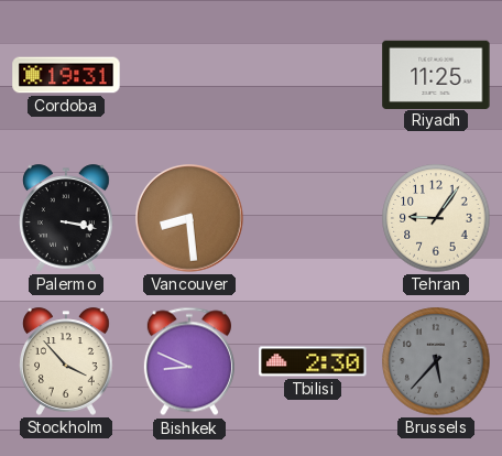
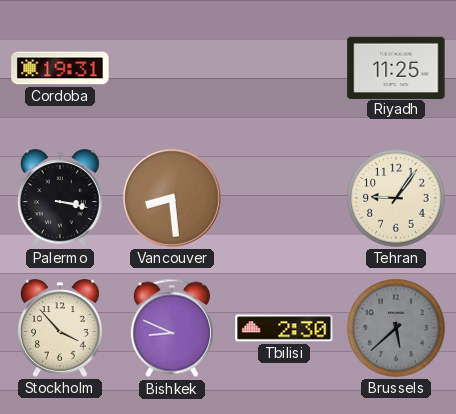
Brussels: 5:37 -> 5:38 (396, 328)
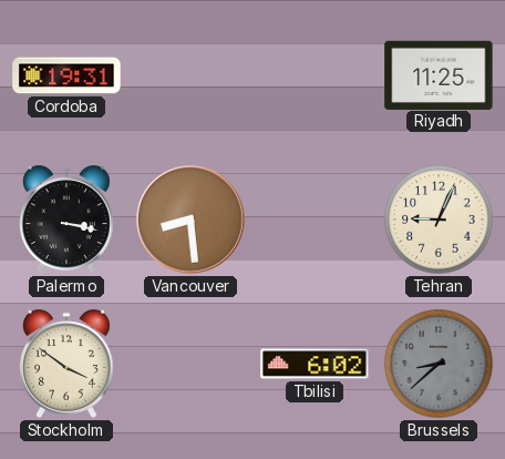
Tehran: 9:06 -> 9:04 (439, 220)
Stockholm: 3:53 -> 3:51 (68, 364)
Bishkek: 8:49 -> none (172, 328)
Tbilisi: 2:30 -> 6:02 (315, 364)
Brussels: 5:38 -> 8:38 (439, 364)
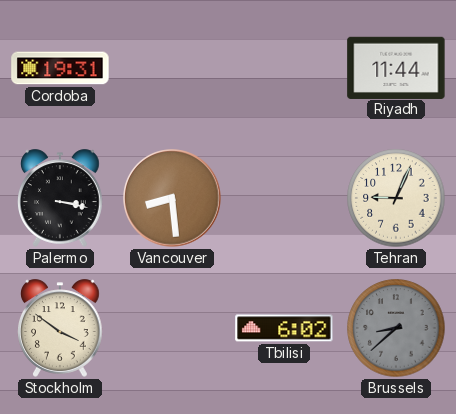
Riyadh: 11:25 -> 11:44 (396, 67)
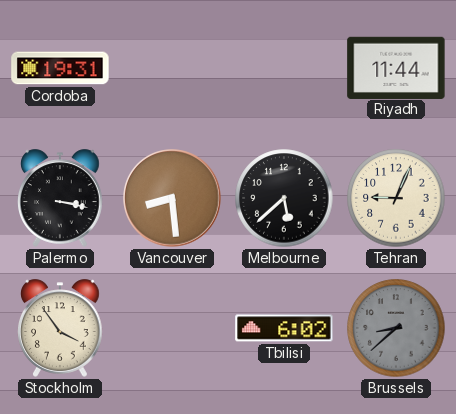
Melbourne: none -> 5:38 (284, 198)
Stockholm: 3:51 -> 3:54 (61, 328)
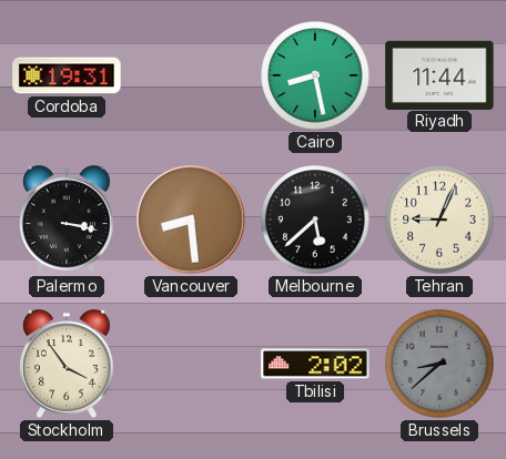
Cairo: none -> 8:28 (315, 75)
Tbilisi: 6:02 -> 2:02 (315, 364)
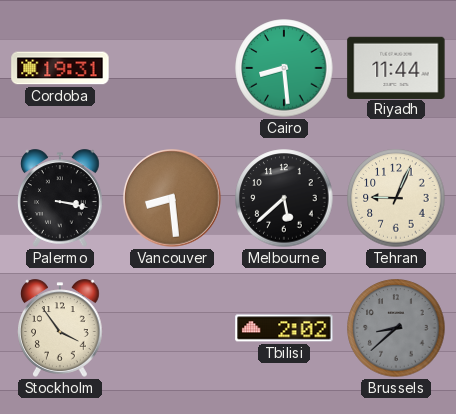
Cairo: 8:28 -> 8:29 (284, 68)
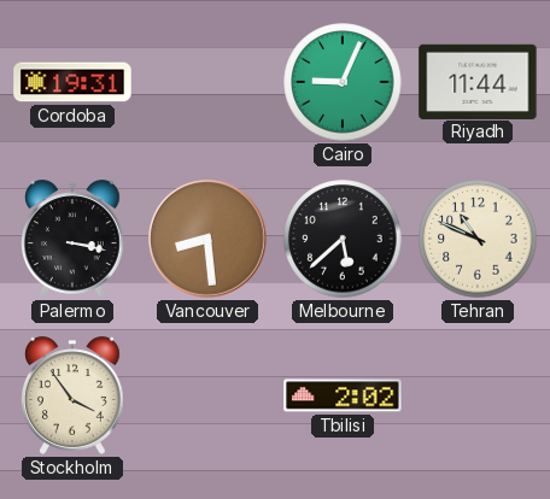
Cairo: 8:29 -> 9:04 (343, 82)
Tehran: 9:04 -> 10:49 (478, 239)
Brussels: 8:38 -> none (396, 328)
